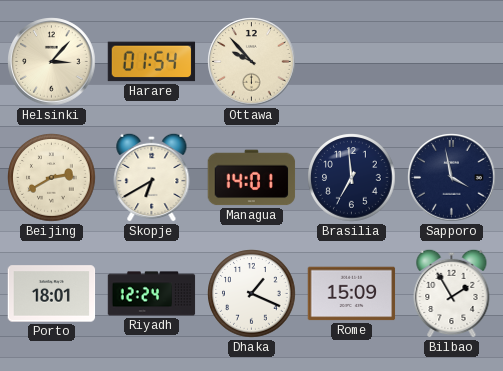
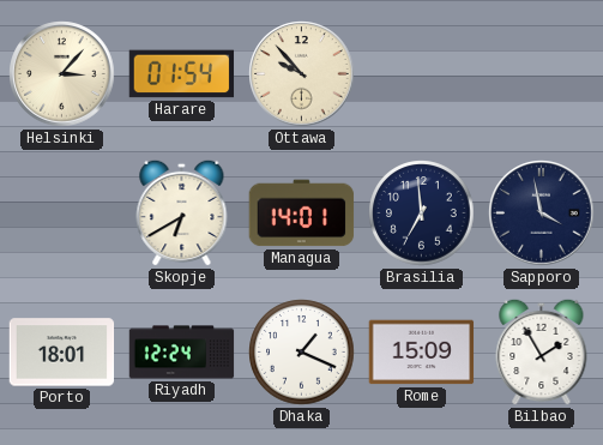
Beijing: 2:40 -> none (52, 178)
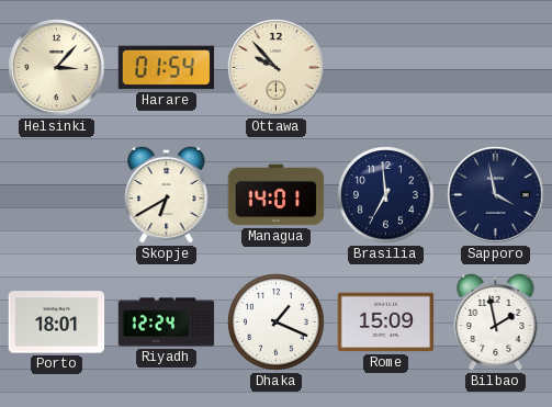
Bilbao: 1:55 -> 1:58 (496, 321)
